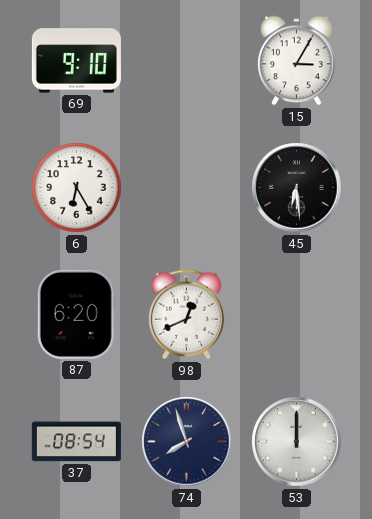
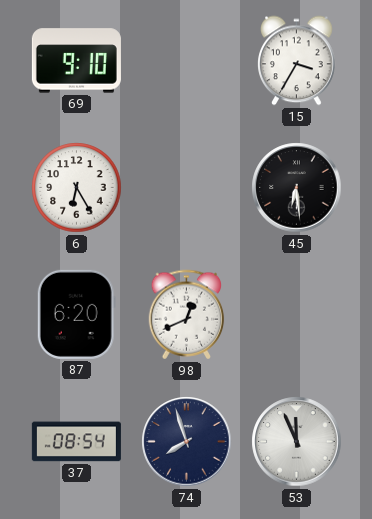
15: 3:05 -> 3:35 (297, 61)
53: 12:00 -> 11:56 (297, 442)
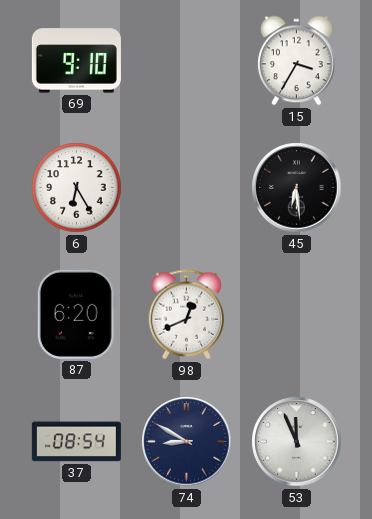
74: 7:57 -> 8:50 (187, 442)
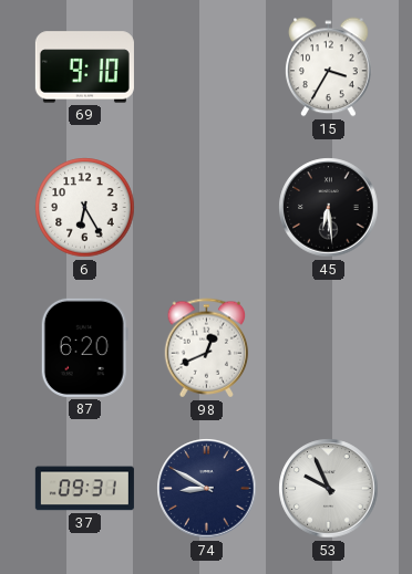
37: 08:54 -> 09:31 (84, 489)
53: 11:56 -> 9:56 (329, 489)
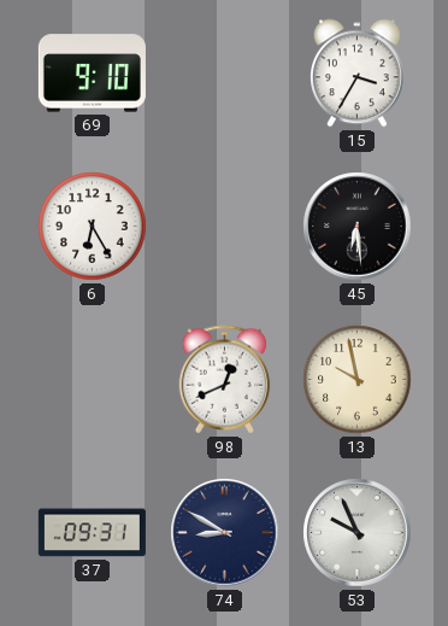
87: 6:20 -> none (84, 347)
13: none -> 9:58 (358, 380)
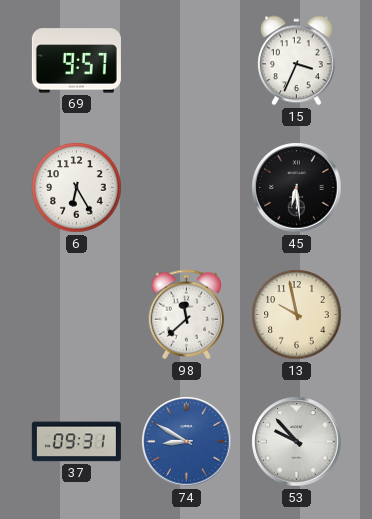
69: 9:10 -> 9:57 (76, 61)
15: 3:35 -> 3:34 (297, 61)
98: 12:41 -> 11:38 (187, 315)
74 dial: navy -> blue (187, 442)
53: 9:56 -> 9:53 (297, 442)
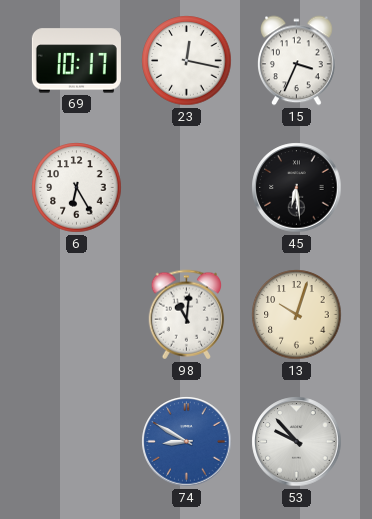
69: 9:57 -> 10:17 (76, 61)
23: none -> 12:17 (187, 61)
98: 11:38 -> 11:01 (187, 315)
13: 9:58 -> 10:03 (297, 315)
37: 09:31 -> none (76, 442)
